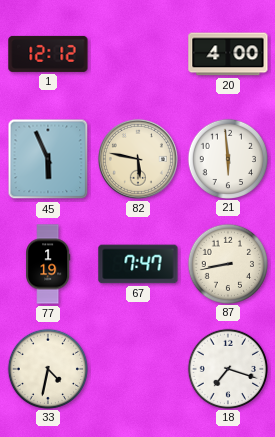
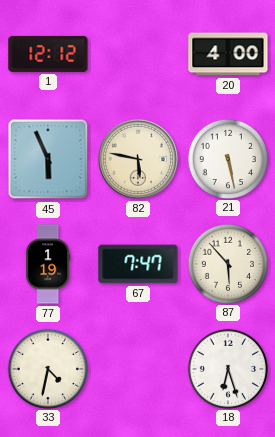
21: 5:59 -> 5:28 (227, 158)
87: 8:43 -> 5:53 (227, 263)
18: 7:18 -> 6:27 (227, 368)
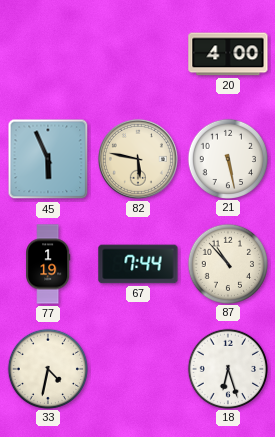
1: 12:12 -> none (48, 54)
67: 7:47 -> 7:44 (138, 264)
87: 5:53 -> 10:53 (227, 263)
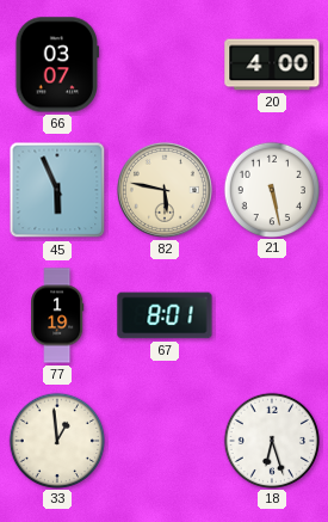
66: none -> 03:07 (57, 65)
67: 7:44 -> 8:01 (165, 315)
87: 10:53 -> none (227, 263)
33: 4:32 -> 12:59 (56, 440)
